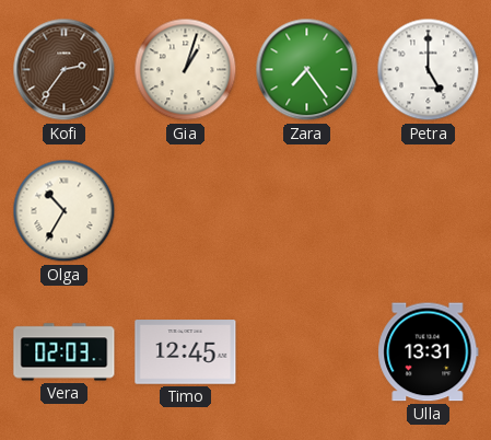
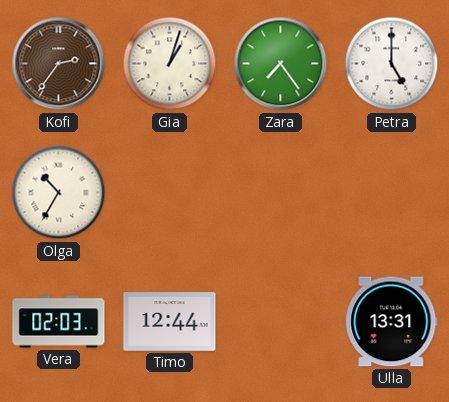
Timo: 12:45 -> 12:44 (170, 322)
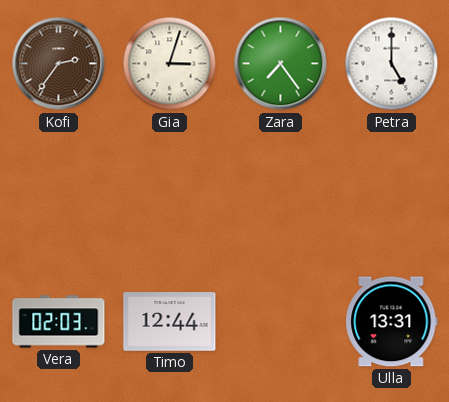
Gia: 1:03 -> 3:03 (170, 64)
Olga: 10:35 -> none (59, 193)
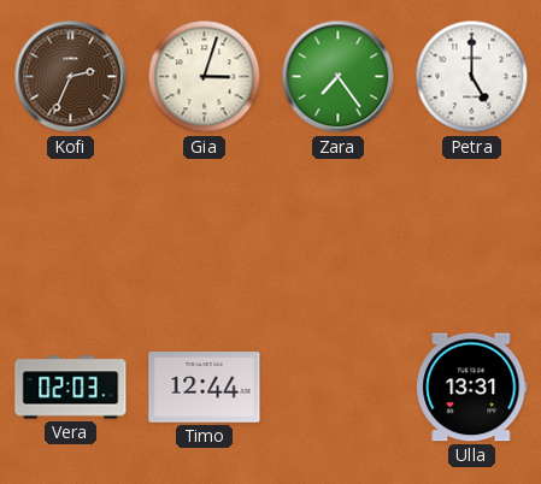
Kofi: 2:36 -> 2:34 (71, 77)
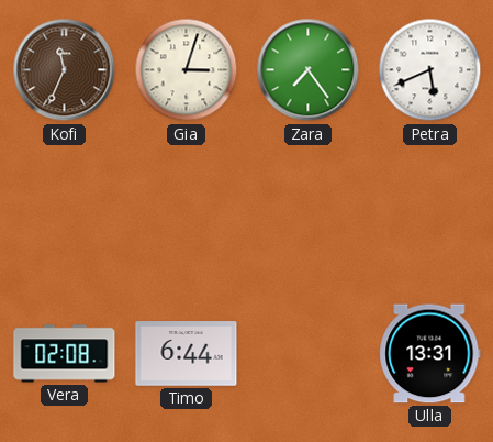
Kofi: 2:34 -> 11:34 (65, 70)
Petra: 5:00 -> 5:41 (430, 70)
Vera: 02:03 -> 02:08 (65, 354)
Timo: 12:44 -> 6:44 (187, 354)
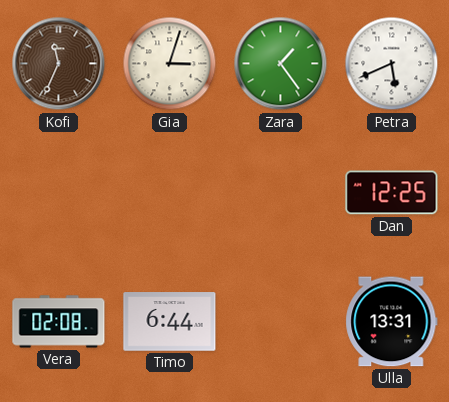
Zara: 7:24 -> 1:24 (281, 64)
Dan: none -> 12:25 (392, 193)
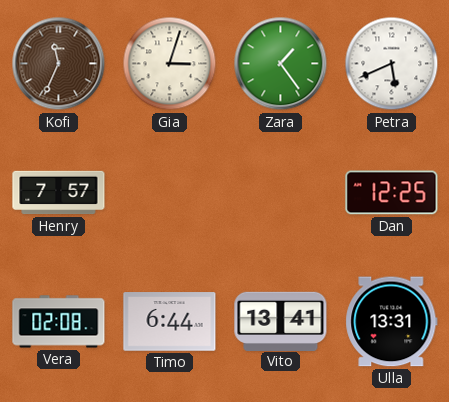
Henry: none -> 7:57 (59, 193)
Vito: none -> 13:41 (281, 321)
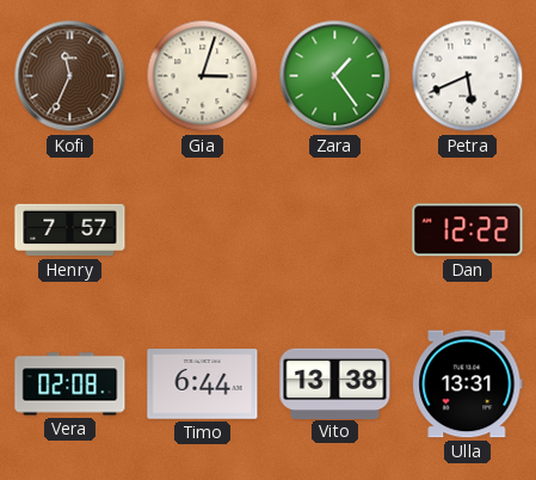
Dan: 12:25 -> 12:22 (468, 230)
Vito: 13:41 -> 13:38 (335, 383)
